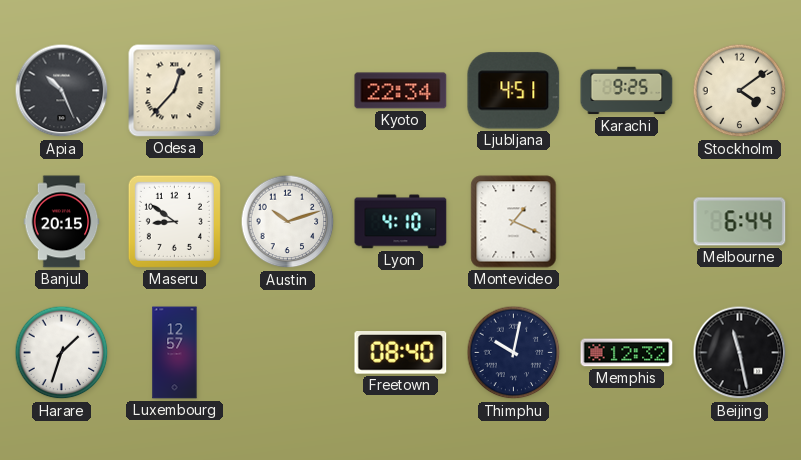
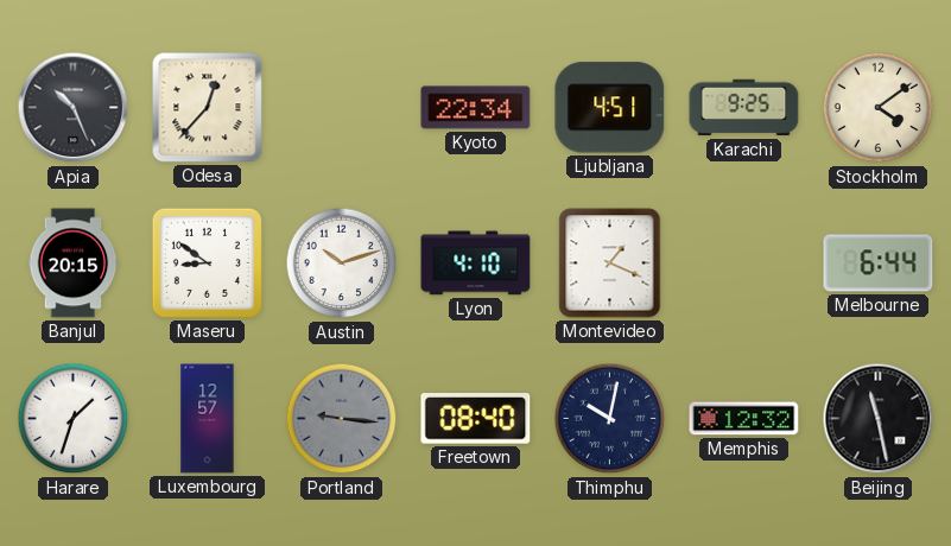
Portland: none -> 9:16 (342, 419)
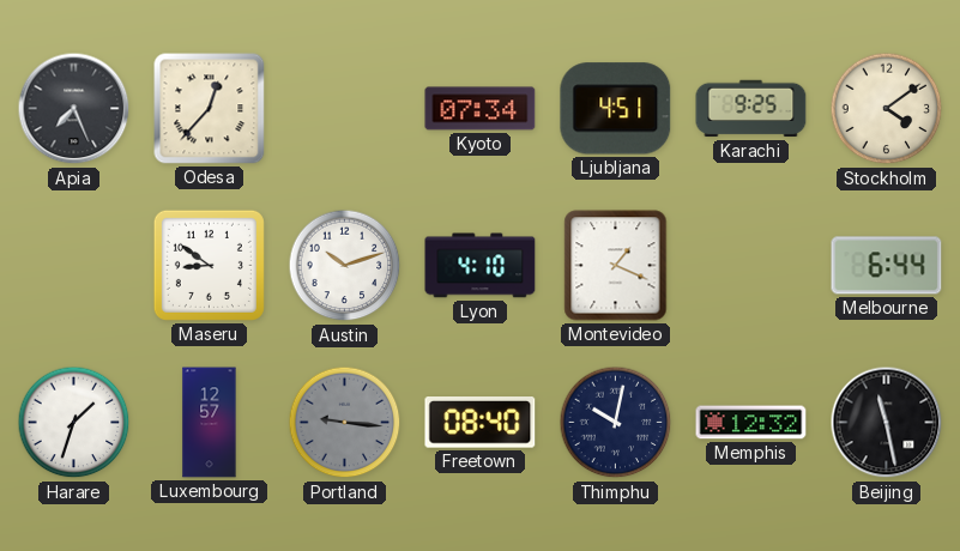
Apia: 10:26 -> 7:26 (74, 109)
Kyoto: 22:34 -> 07:34 (481, 109)
Banjul: 20:15 -> none (74, 264)
